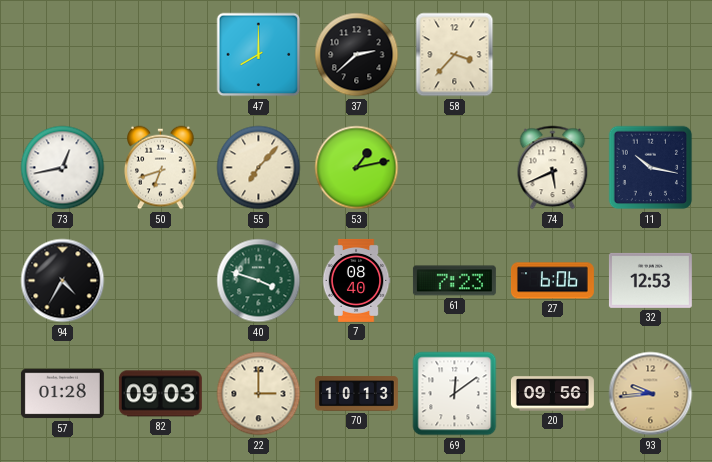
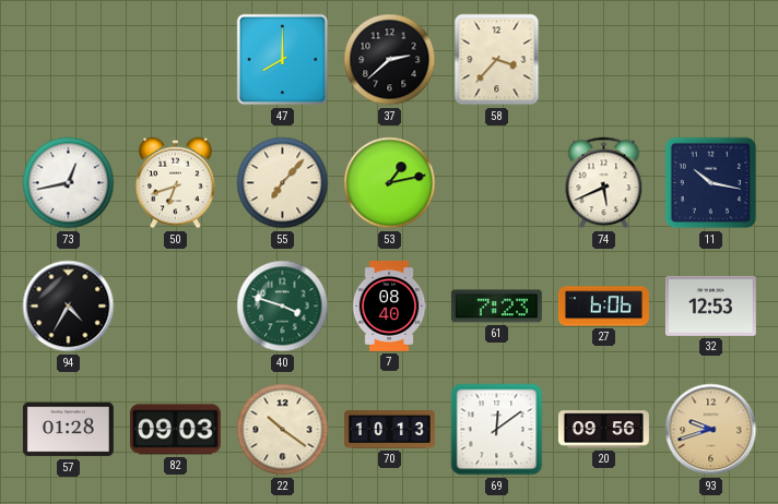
22: 3:00 -> 10:21 (283, 430)
93: 9:44 -> 9:42 (711, 430)
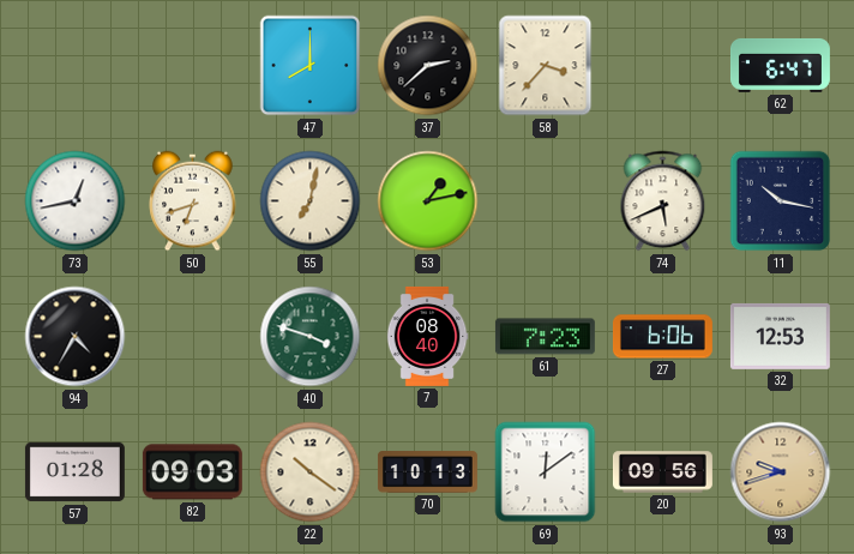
62: none -> 6:47 (780, 65)
55: 7:07 -> 7:02 (311, 201)
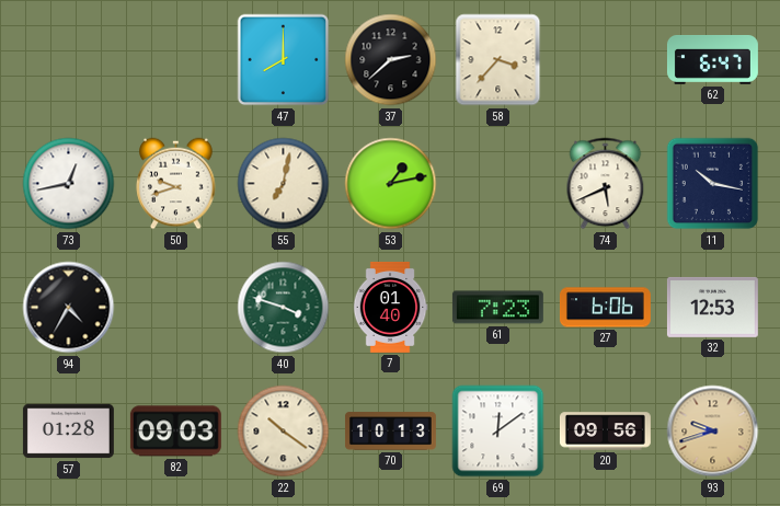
50: 6:42 -> 9:42 (176, 184)
7: 08:40 -> 01:40 (390, 307)
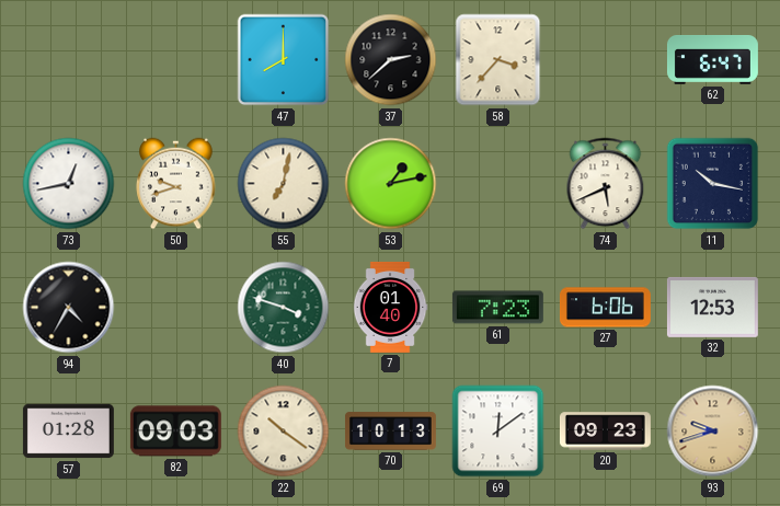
20: 09:56 -> 09:23 (605, 432)
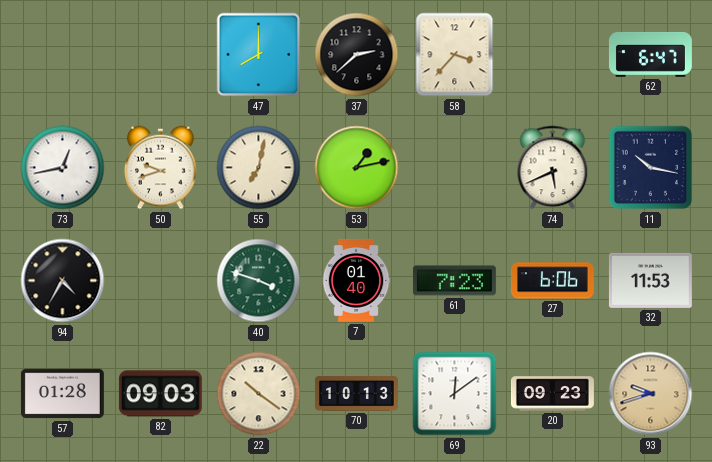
32: 12:53 -> 11:53 (650, 280)
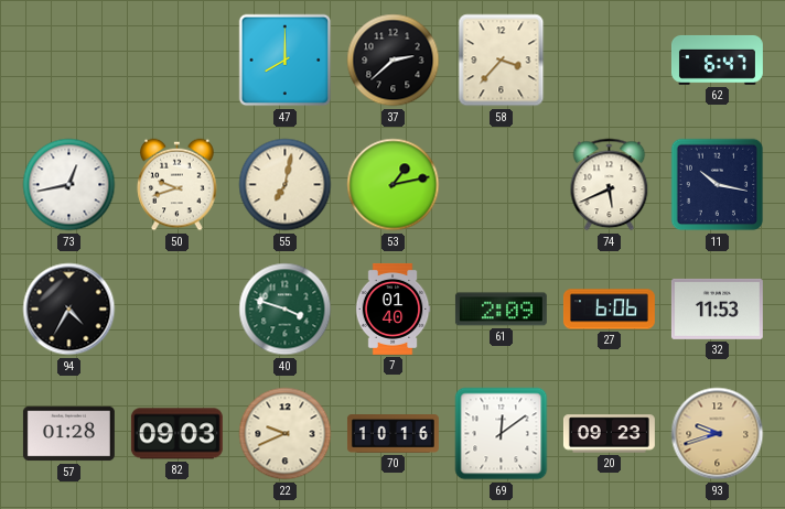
61: 7:23 -> 2:09 (501, 310)
22: 10:21 -> 9:41 (286, 434)
70: 10:13 -> 10:16 (392, 434)
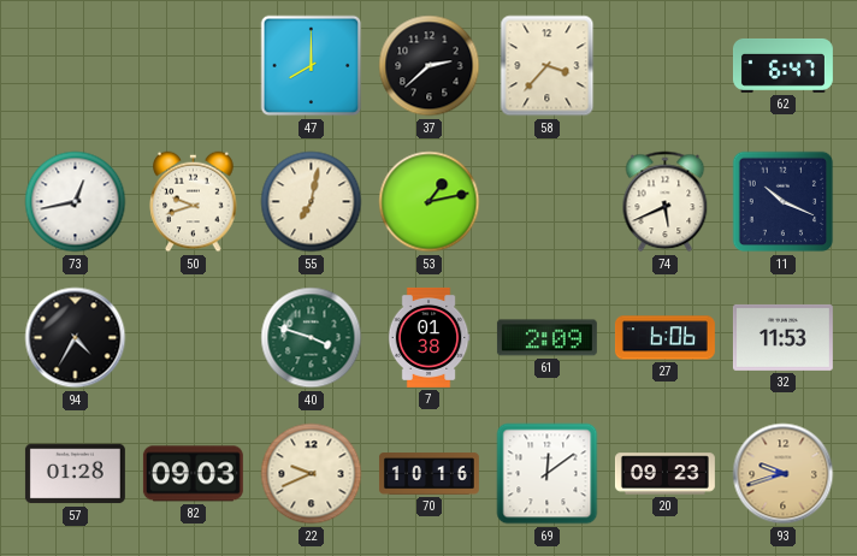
11: 10:17 -> 10:19 (784, 202)
7: 01:40 -> 01:38 (428, 337)
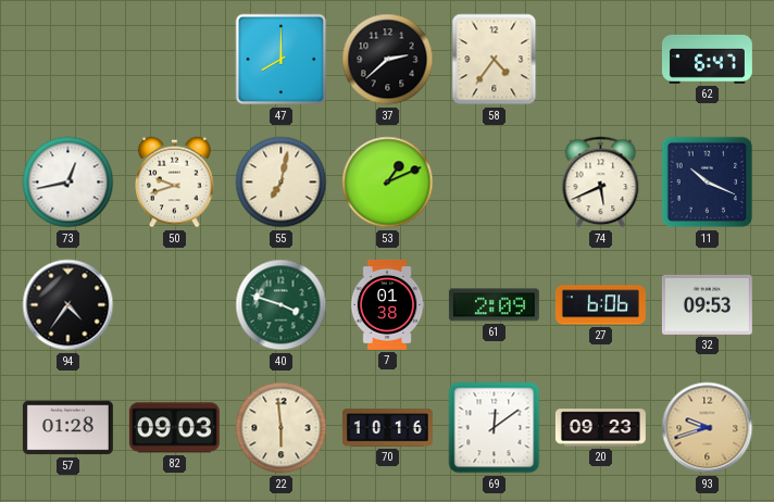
58: 3:37 -> 4:36 (495, 60)
53: 1:13 -> 1:11 (388, 183)
94: 4:35 -> 4:36 (68, 305)
32: 11:53 -> 09:53 (707, 304)
22: 9:41 -> 5:59 (282, 428)
